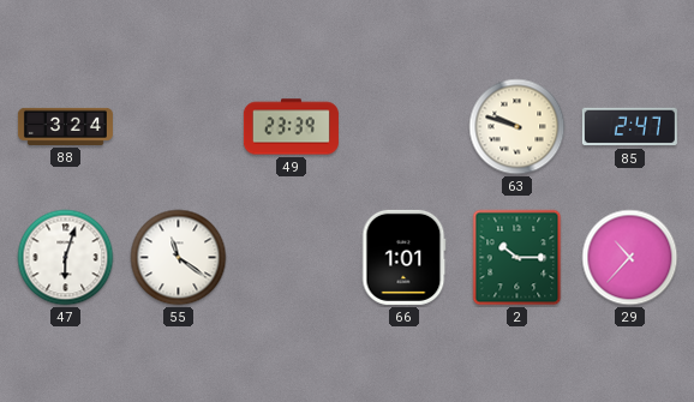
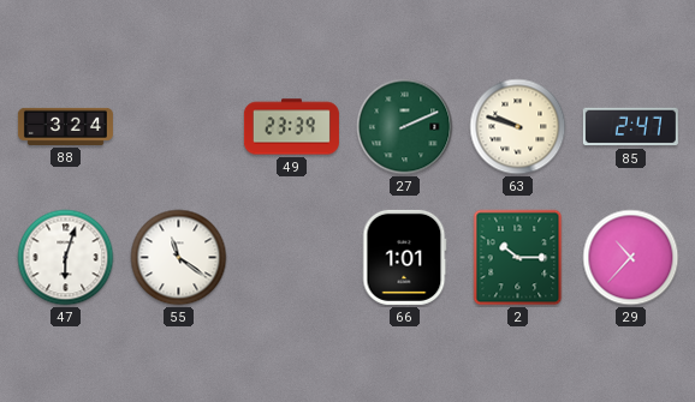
27: none -> 2:11 (405, 127)
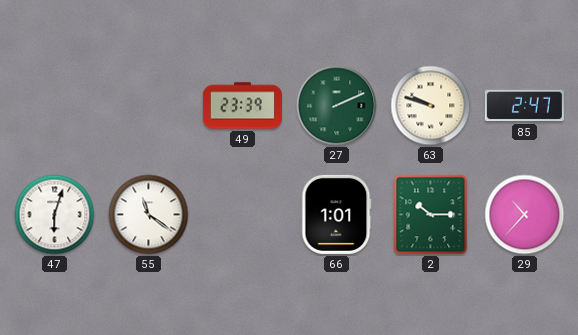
88: 3:24 -> none (65, 126)
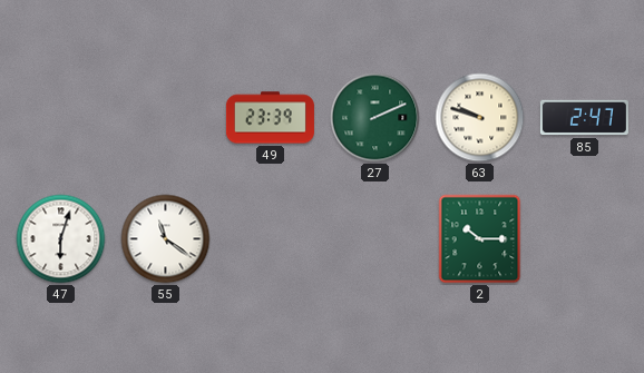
66: 1:01 -> none (336, 214)
29: 10:37 -> none (525, 215)
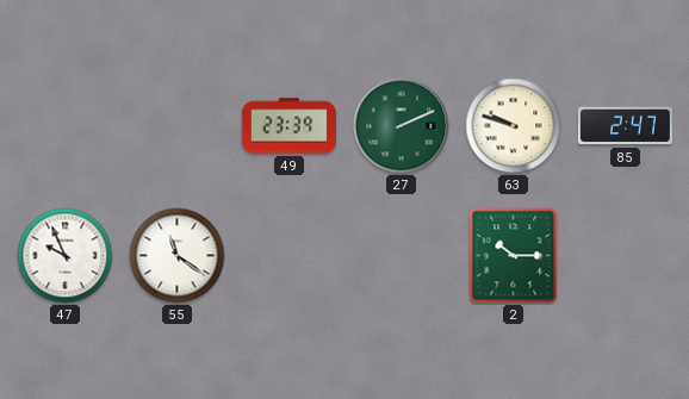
47: 6:03 -> 9:56 (66, 256)
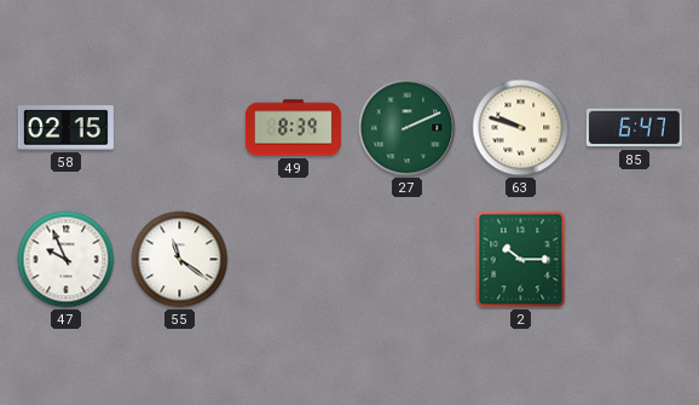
58: none -> 02:15 (65, 128)
49: 23:39 -> 8:39 (293, 128)
85: 2:47 -> 6:47 (634, 128)
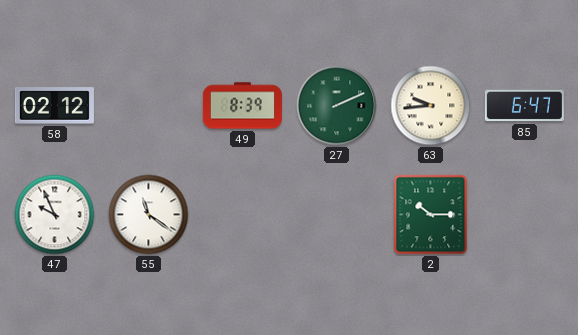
58: 02:15 -> 02:12 (54, 106)
63: 9:48 -> 9:44 (431, 106)
